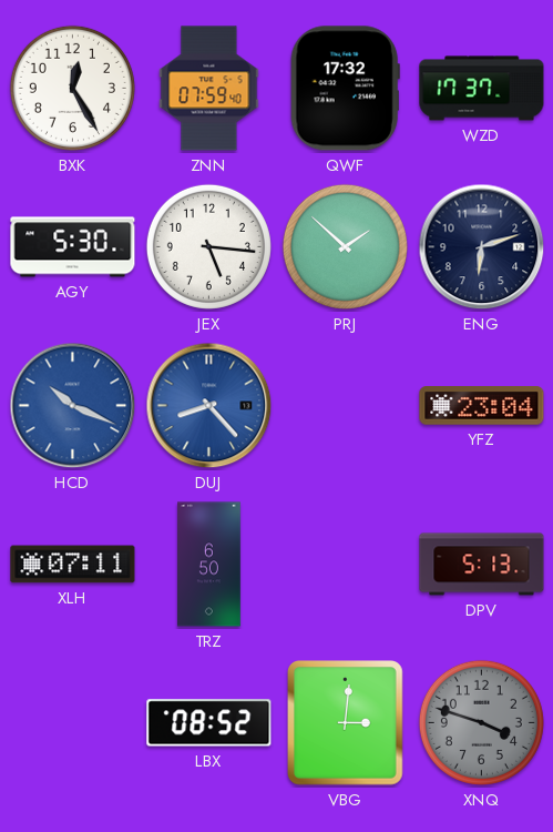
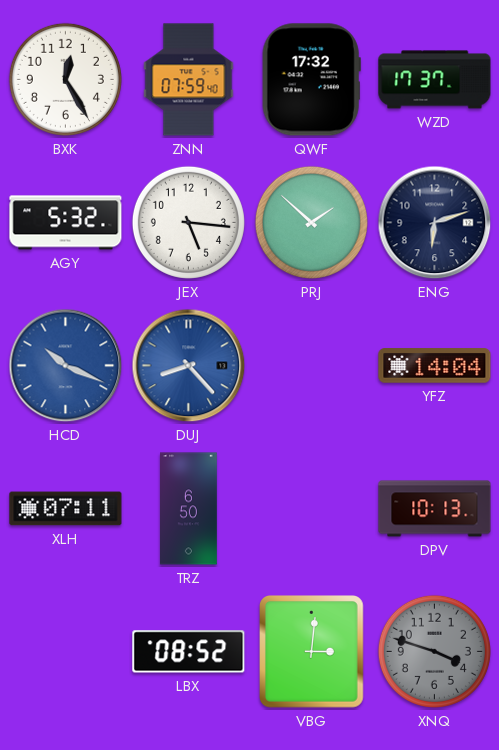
AGY: 5:30 -> 5:32 (66, 223)
YFZ: 23:04 -> 14:04 (435, 366)
DPV: 5:13 -> 10:13 (435, 509)
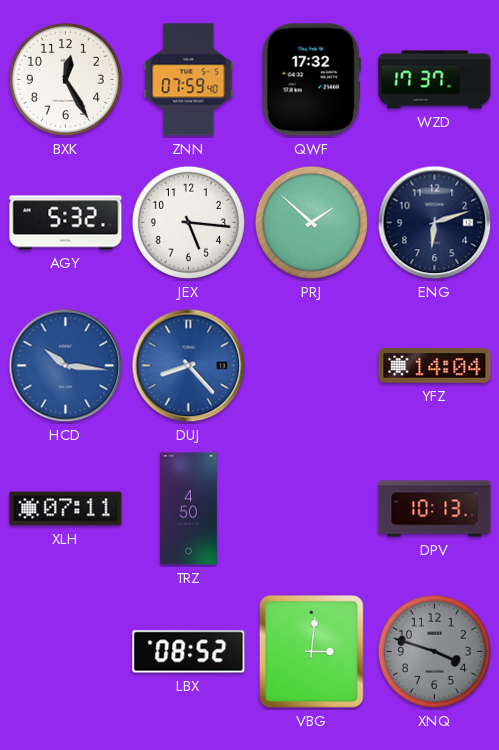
HCD: 10:19 -> 10:16 (66, 366)
TRZ: 6:50 -> 4:50 (189, 509)
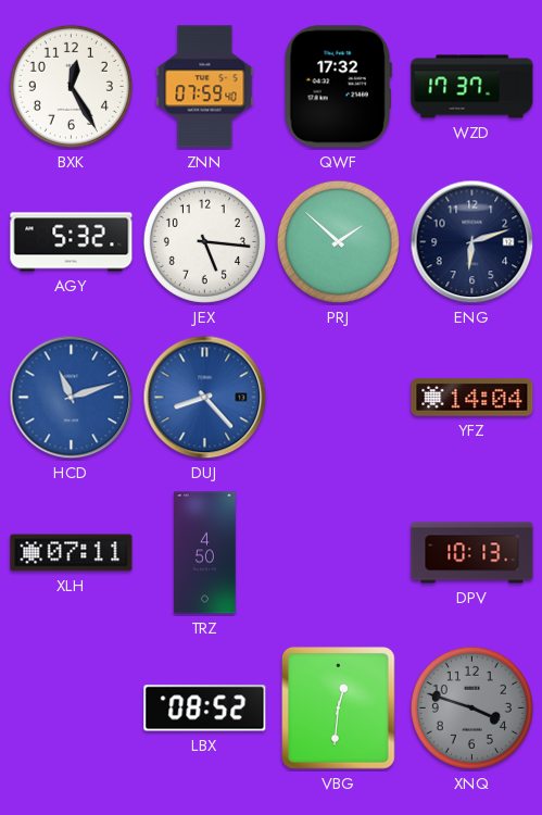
HCD: 10:16 -> 11:12 (72, 398)
VBG: 3:01 -> 12:31 (339, 709)
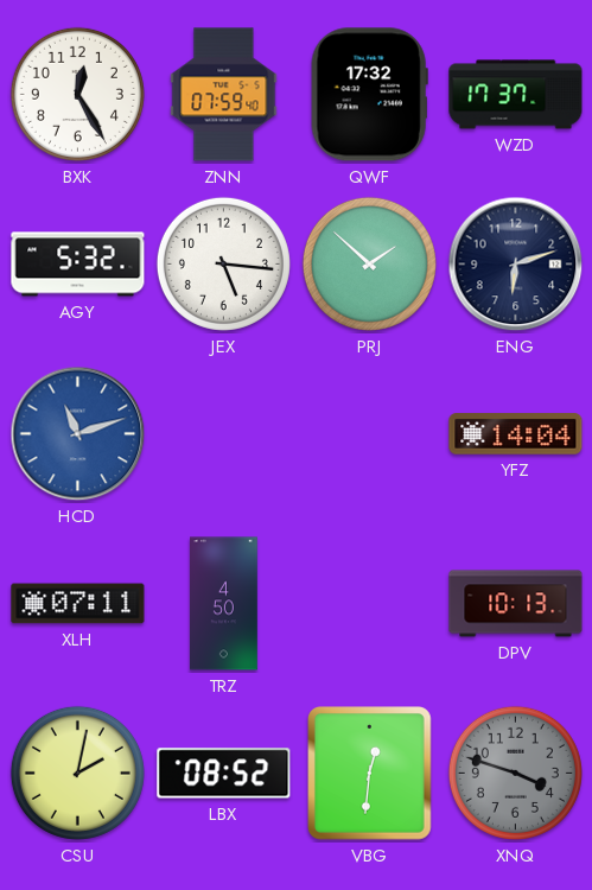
DUJ: 8:23 -> none (205, 398)
CSU: none -> 2:02 (77, 773)
